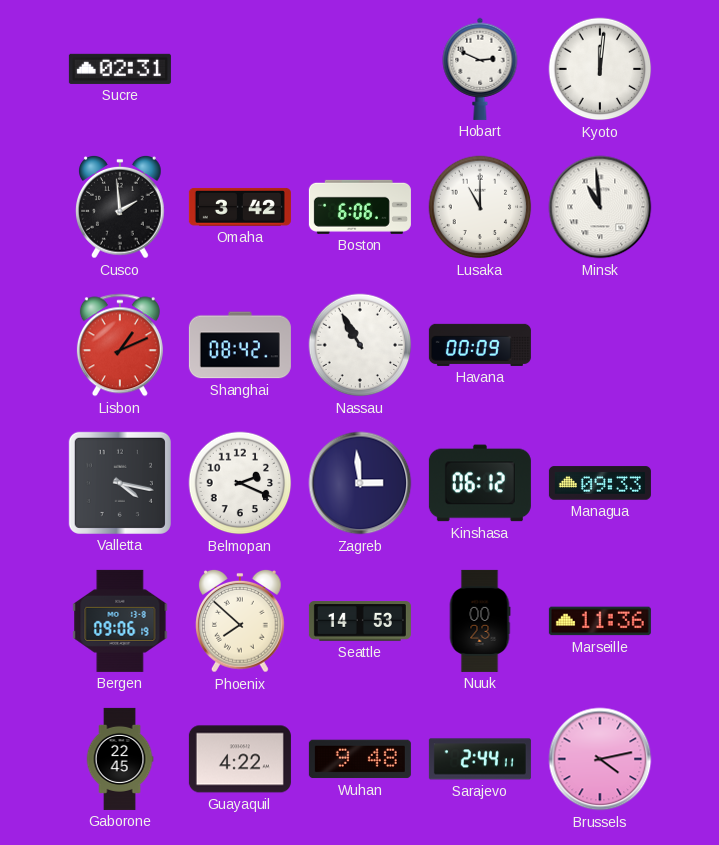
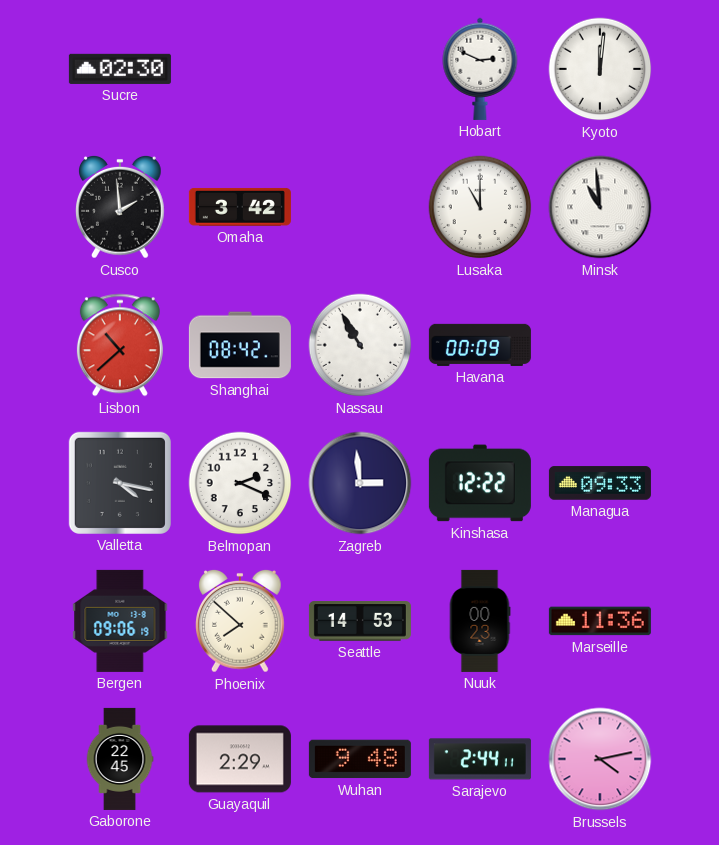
Sucre: 02:31 -> 02:30 (120, 69)
Boston: 6:06 -> none (360, 207)
Lisbon: 1:11 -> 10:38 (120, 345)
Kinshasa: 06:12 -> 12:22 (480, 483)
Guayaquil: 4:22 -> 2:29 (240, 759)
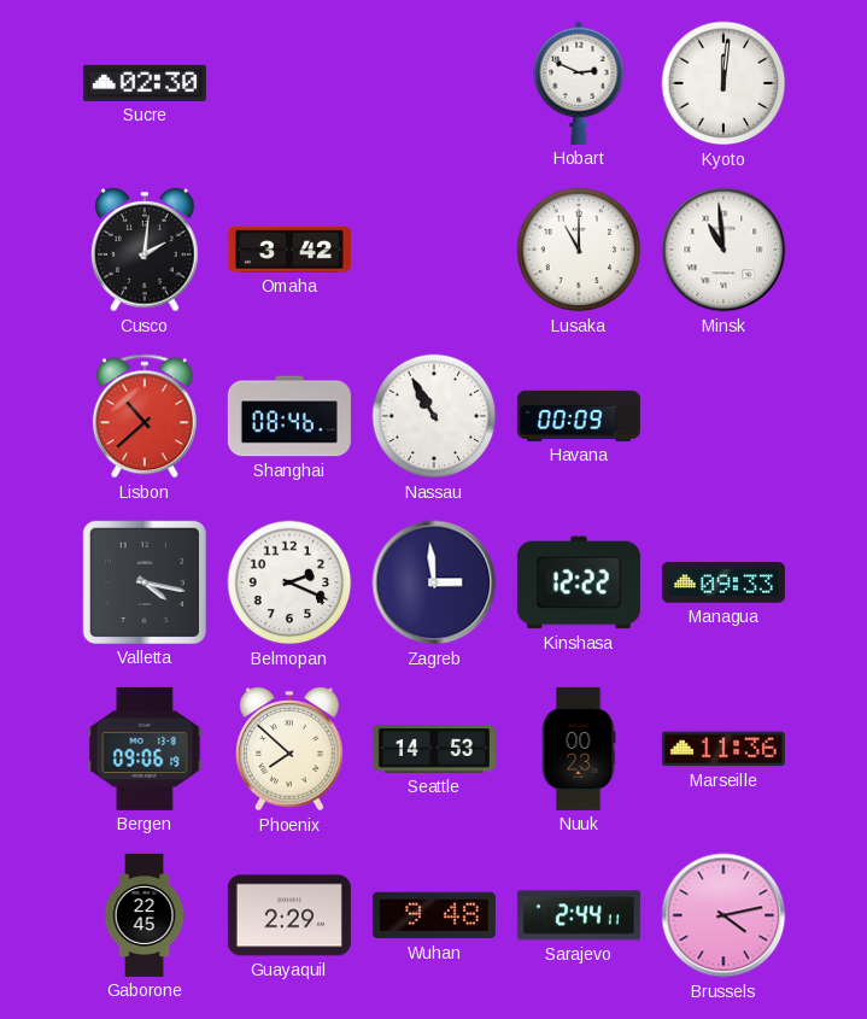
Cusco: 1:59 -> 2:01 (146, 250)
Shanghai: 08:42 -> 08:46 (289, 416)
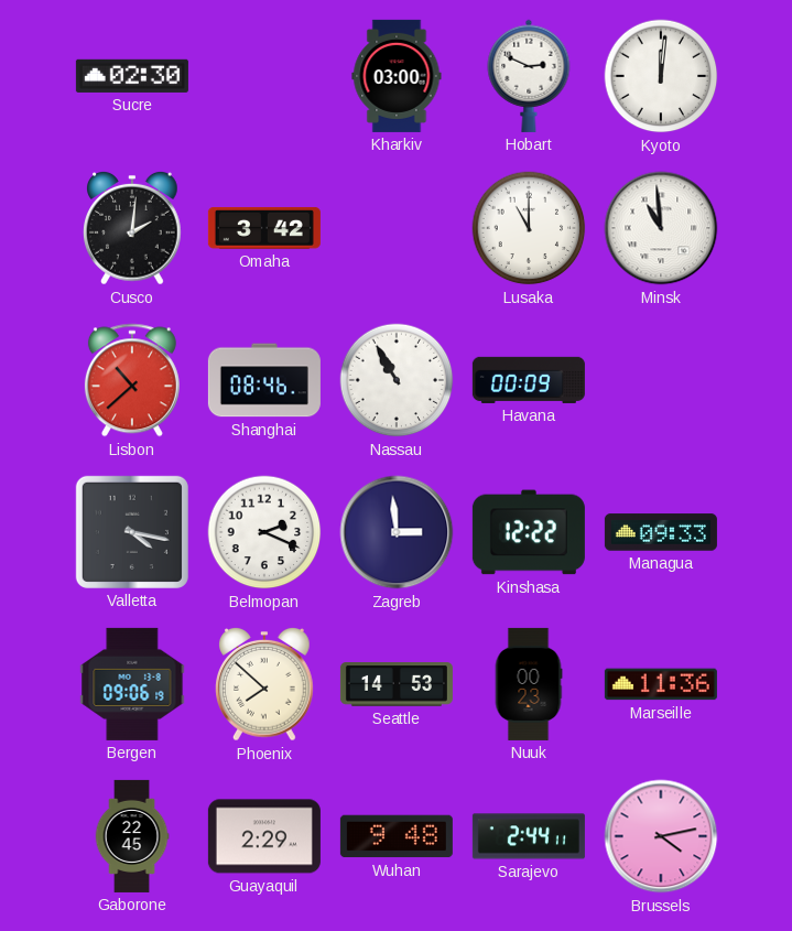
Kharkiv: none -> 03:00 (397, 76)
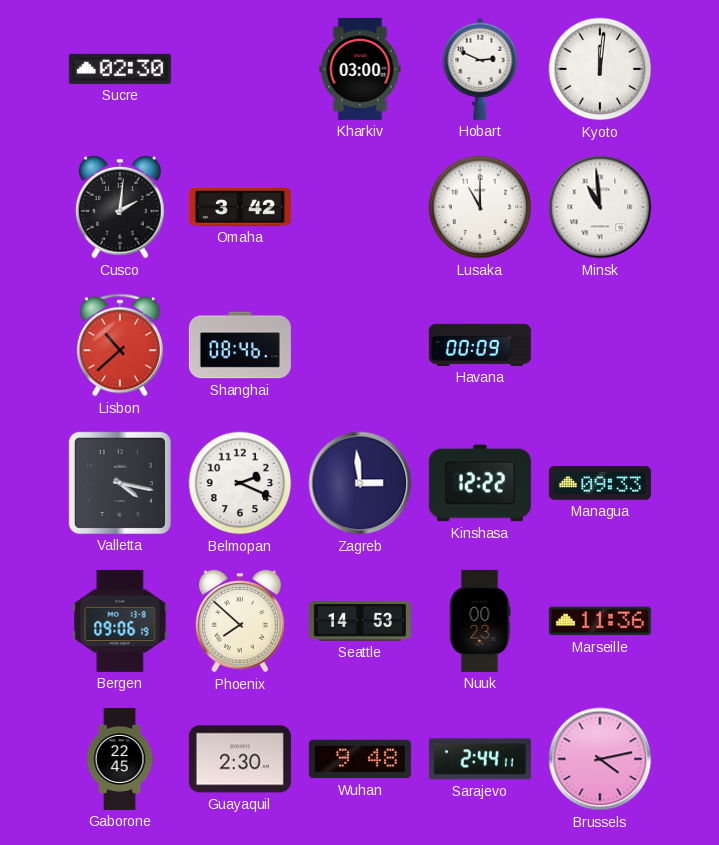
Nassau: 10:55 -> none (397, 380)
Guayaquil: 2:29 -> 2:30 (240, 759)
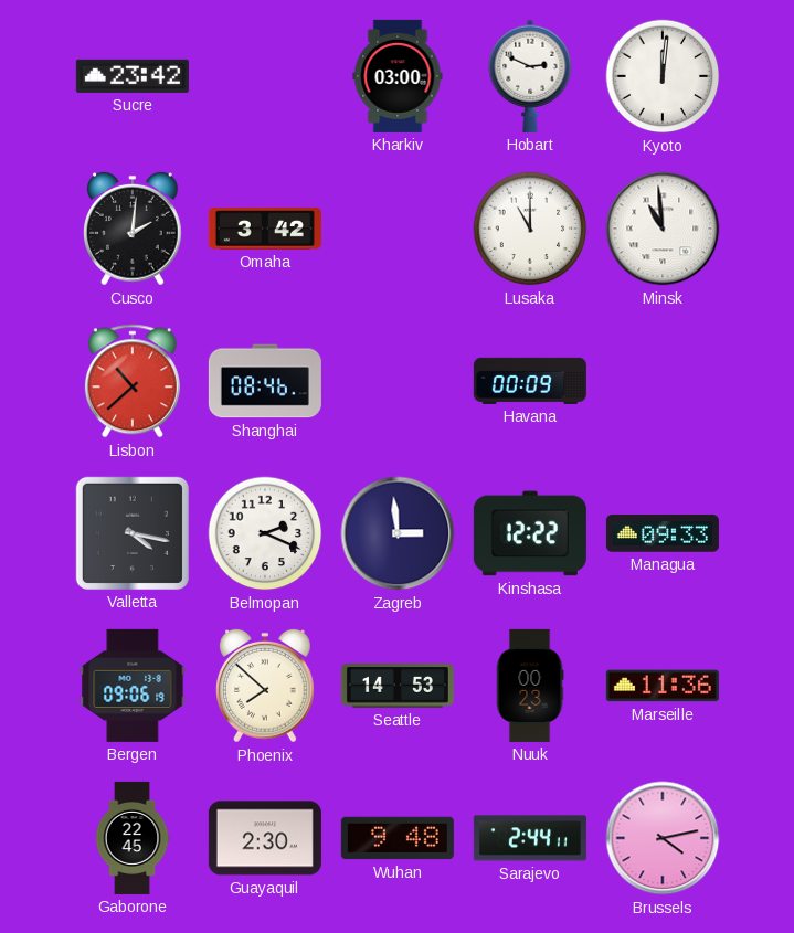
Sucre: 02:30 -> 23:42 (133, 76)
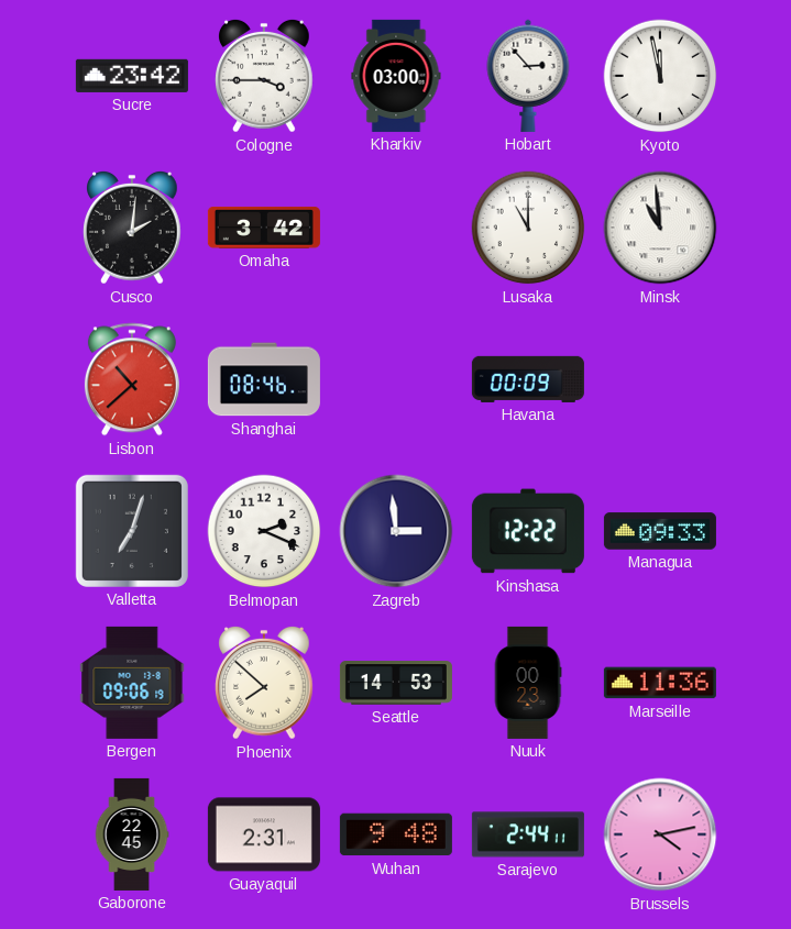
Cologne: none -> 3:45 (265, 76)
Hobart: 2:49 -> 2:53 (528, 76)
Kyoto: 12:01 -> 11:58 (660, 76)
Valletta: 4:17 -> 7:03 (132, 531)
Guayaquil: 2:30 -> 2:31 (264, 834)
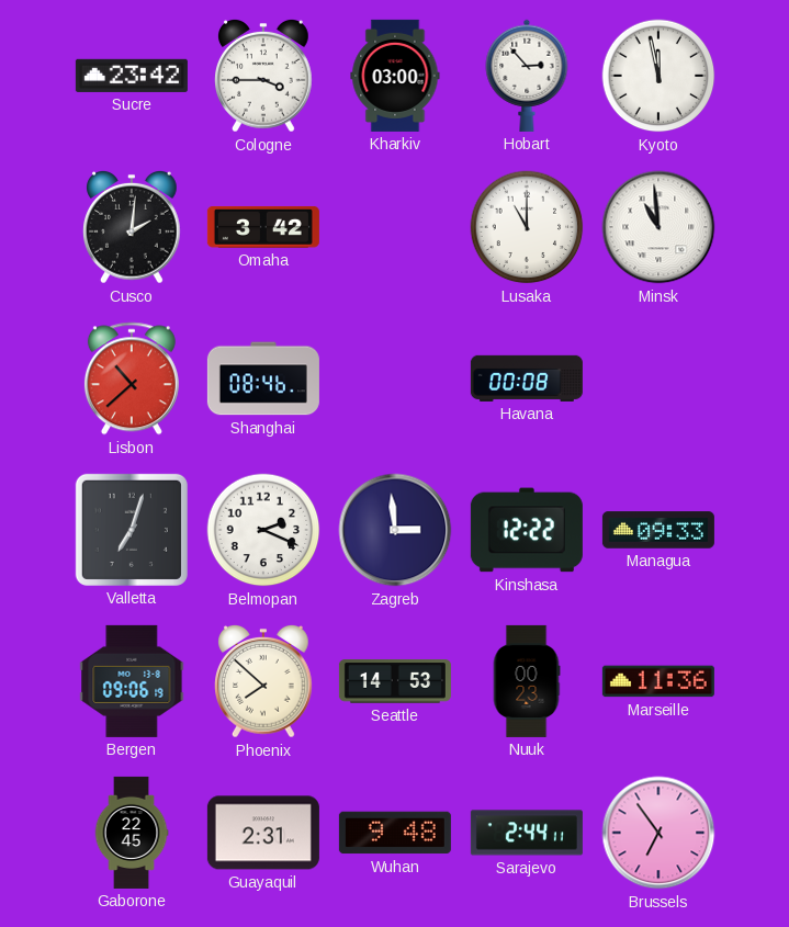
Havana: 00:09 -> 00:08 (527, 378)
Brussels: 4:13 -> 6:54 (658, 833)
